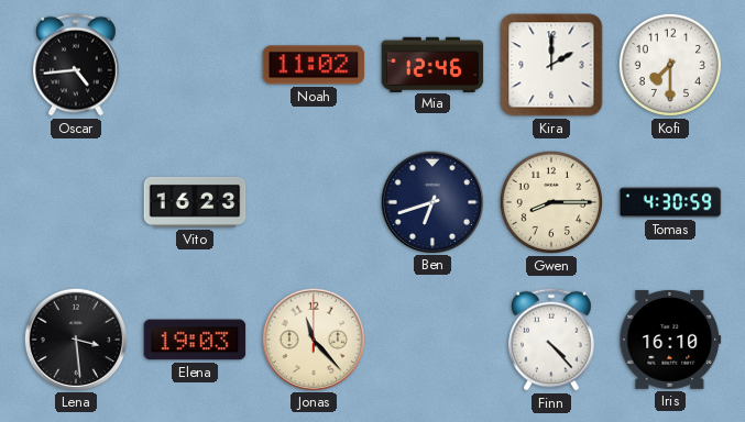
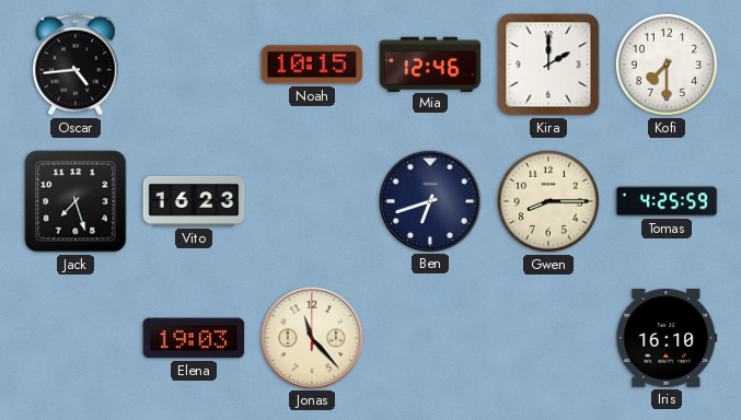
Noah: 11:02 -> 10:15 (312, 65)
Jack: none -> 7:27 (76, 201)
Tomas: 4:30 -> 4:25 (667, 201)
Lena: 3:29 -> none (75, 338)
Finn: 4:23 -> none (552, 340)
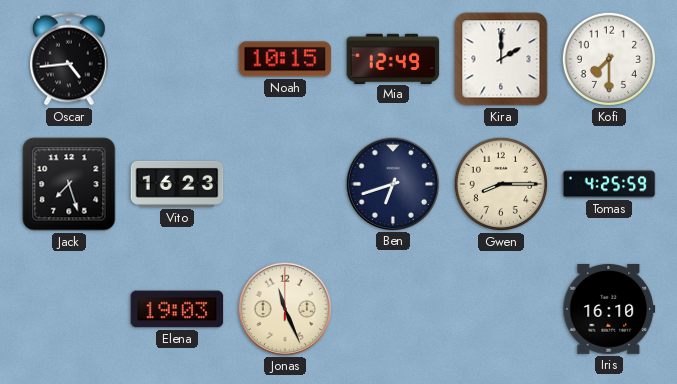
Mia: 12:46 -> 12:49 (393, 58)
Jonas: 11:23 -> 11:26 (284, 308)
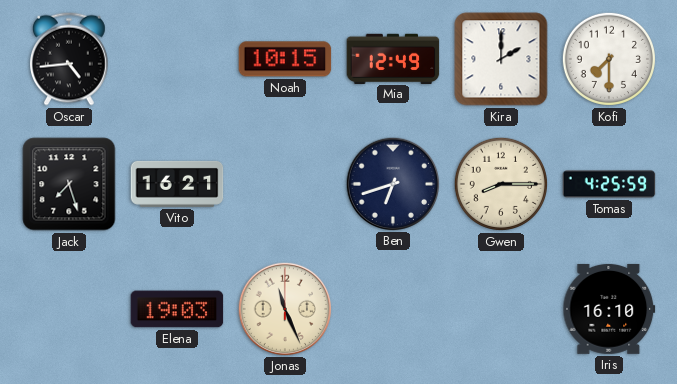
Vito: 16:23 -> 16:21 (177, 184)
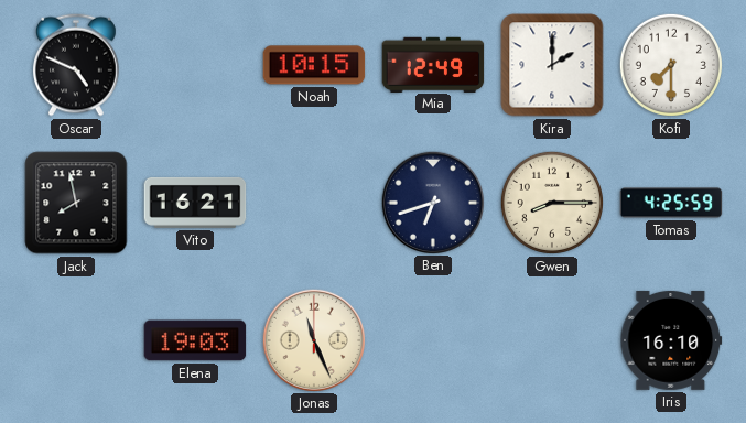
Oscar: 4:44 -> 4:49 (77, 65)
Jack: 7:27 -> 7:58 (76, 203)
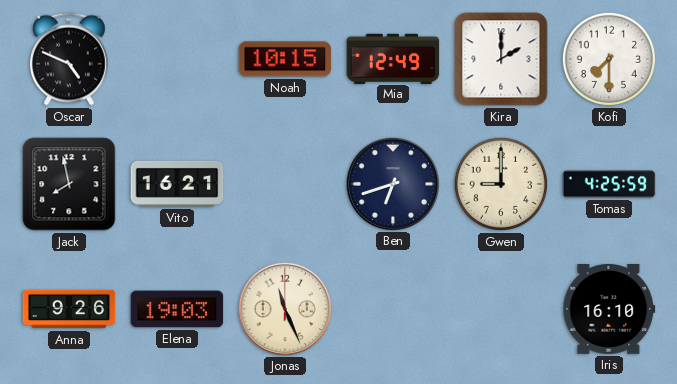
Gwen: 8:15 -> 9:00 (501, 184)
Anna: none -> 9:26 (69, 309)
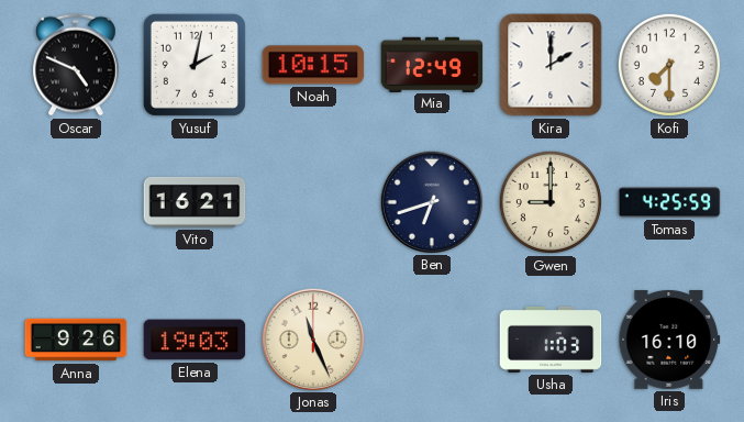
Yusuf: none -> 2:02 (195, 65)
Jack: 7:58 -> none (69, 184)
Usha: none -> 1:03 (551, 340)
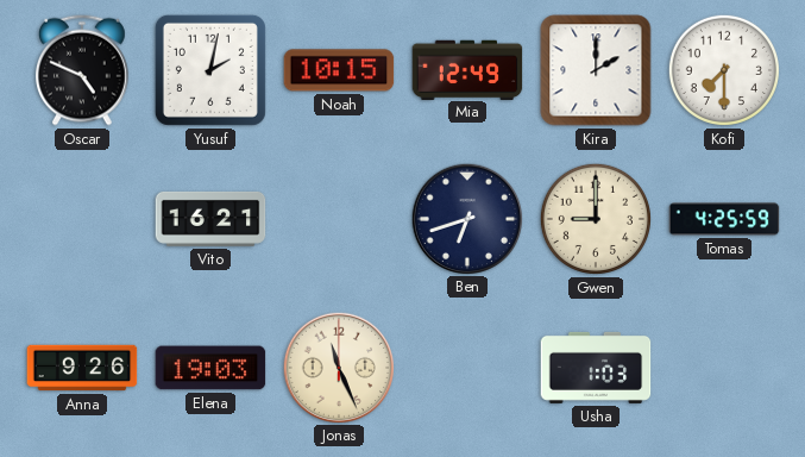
Iris: 16:10 -> none (669, 340)
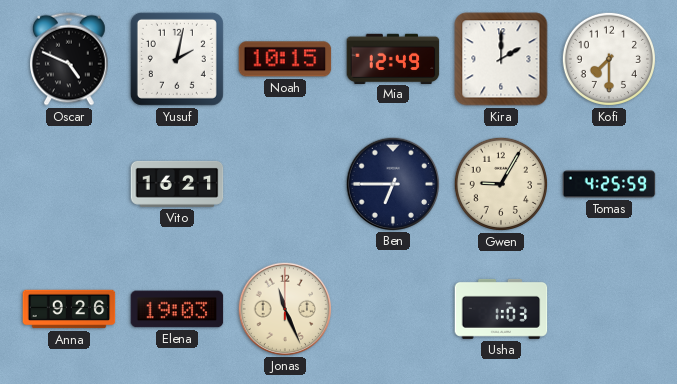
Ben: 6:42 -> 6:45 (392, 183)
Gwen: 9:00 -> 9:05 (501, 184)
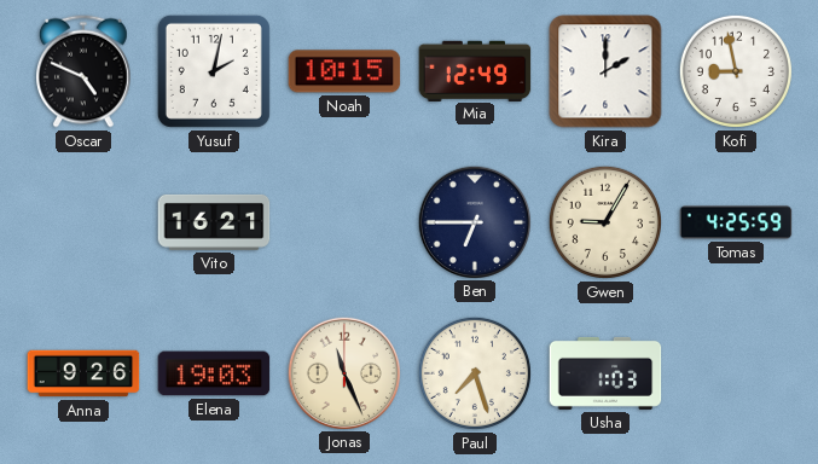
Kofi: 7:30 -> 8:58 (736, 71)
Paul: none -> 7:27 (475, 373)
